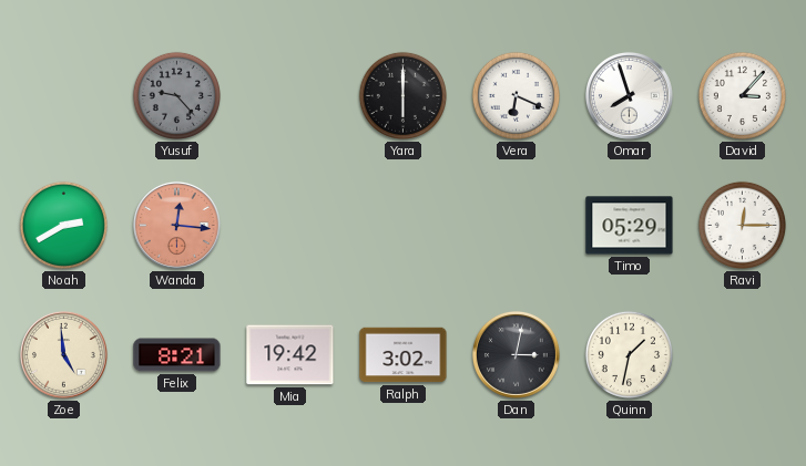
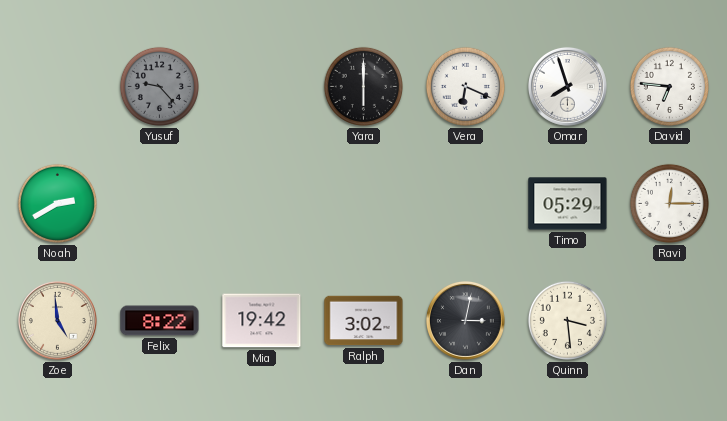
David: 3:07 -> 6:46 (669, 86)
Wanda: 12:16 -> none (176, 225)
Felix: 8:21 -> 8:22 (160, 321)
Quinn: 1:32 -> 3:29 (567, 320)
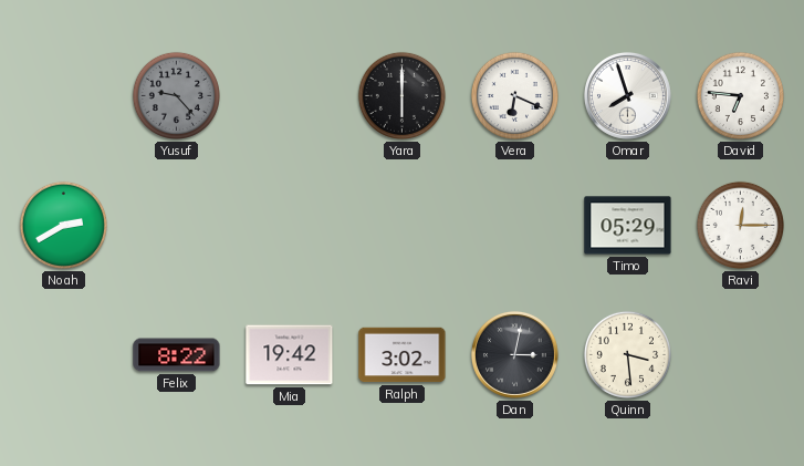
Zoe: 4:59 -> none (57, 320)
